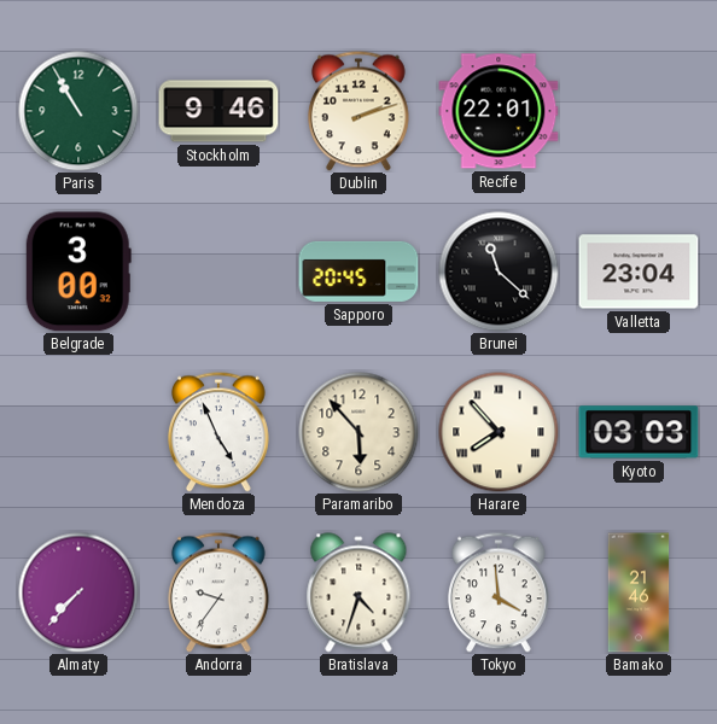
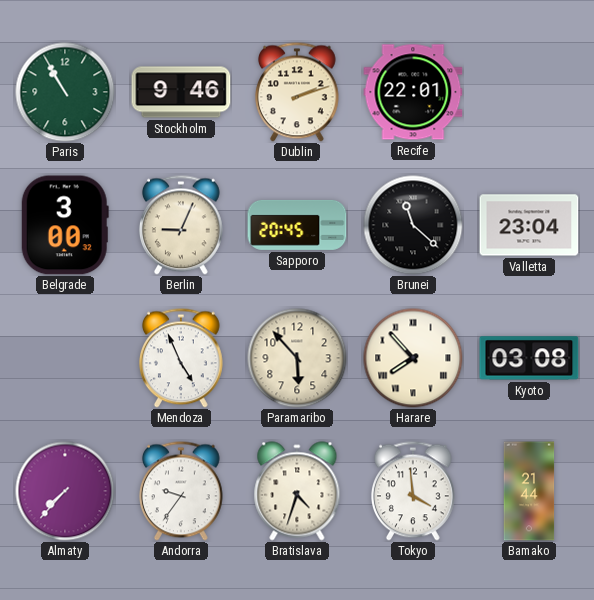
Berlin: none -> 9:04 (181, 225)
Kyoto: 03:03 -> 03:08 (529, 358)
Bamako: 21:46 -> 21:44 (529, 491)
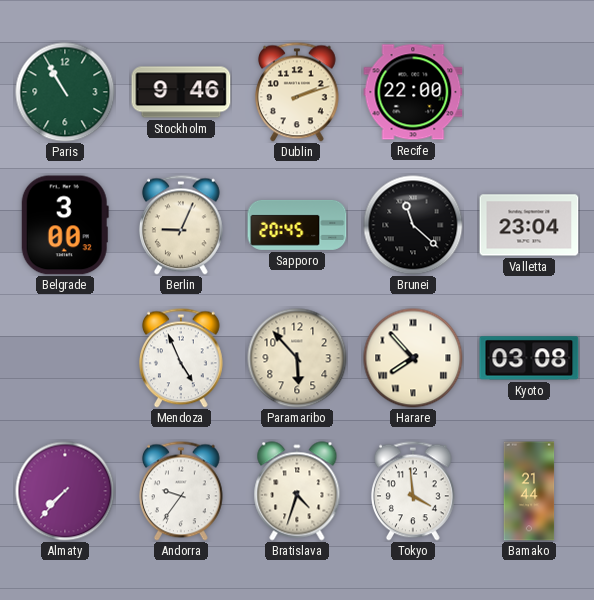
Recife: 22:01 -> 22:00 (413, 92)
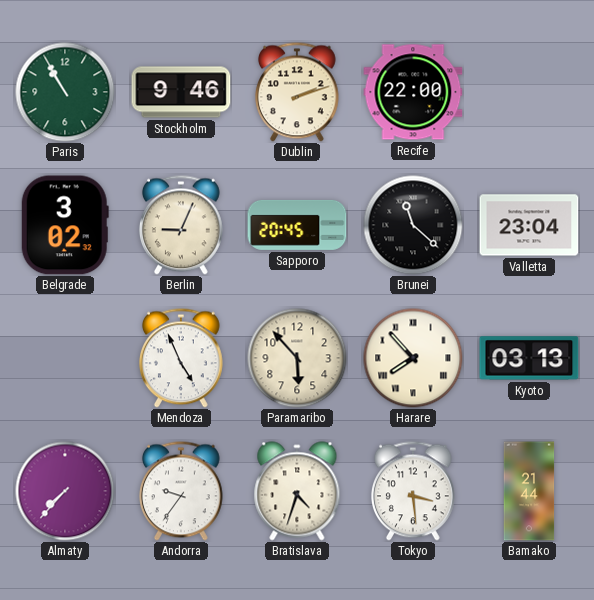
Belgrade: 3:00 -> 3:02 (65, 225)
Kyoto: 03:08 -> 03:13 (529, 358)
Tokyo: 3:59 -> 3:29 (413, 491)
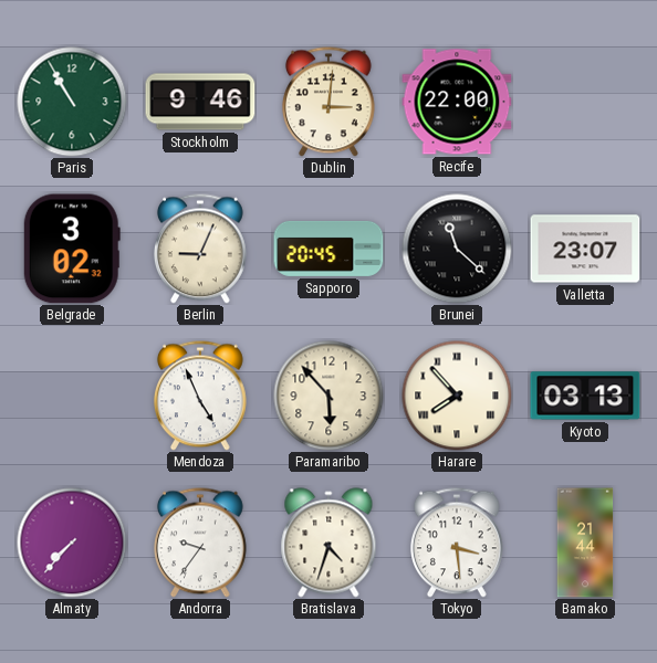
Dublin: 2:12 -> 3:01 (328, 102)
Valletta: 23:04 -> 23:07 (585, 249)
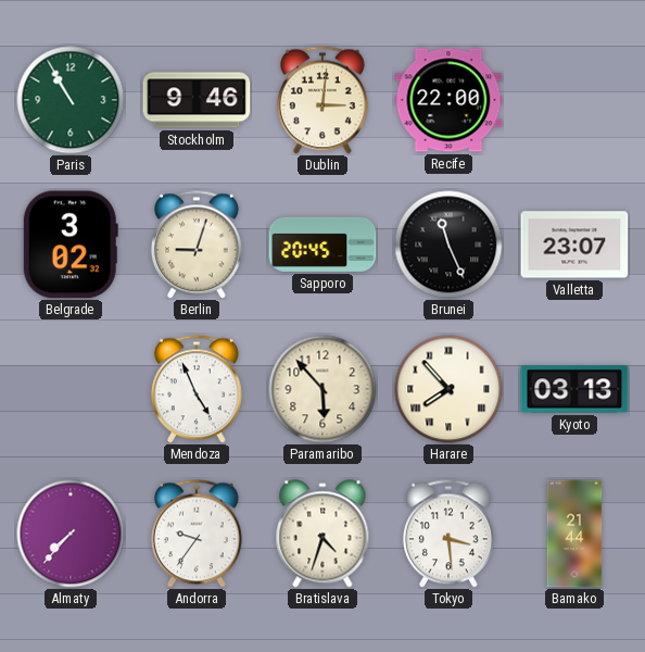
Berlin: 9:04 -> 9:03 (197, 244)
Brunei: 11:22 -> 11:26 (448, 244)
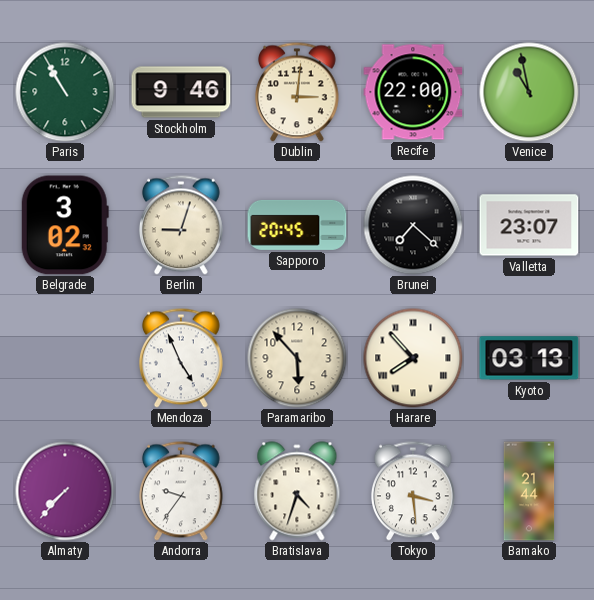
Venice: none -> 10:58 (529, 92)
Brunei: 11:26 -> 7:22 (413, 225)
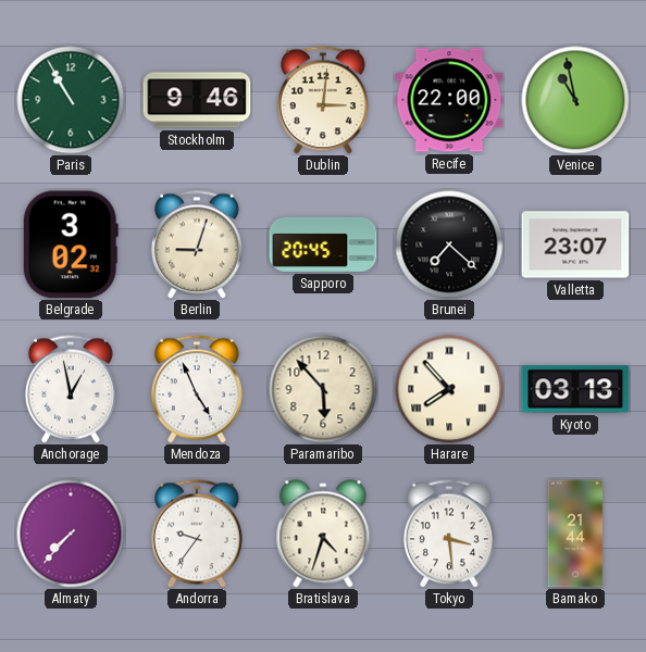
Anchorage: none -> 12:58 (71, 389)
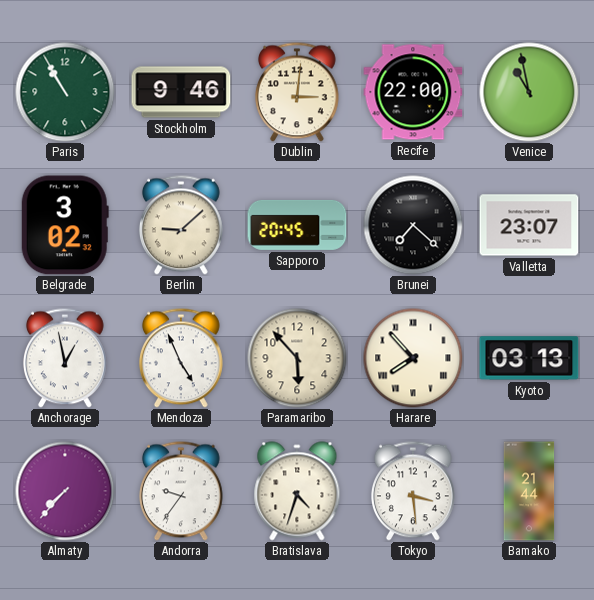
Berlin: 9:03 -> 9:08 (181, 225)
